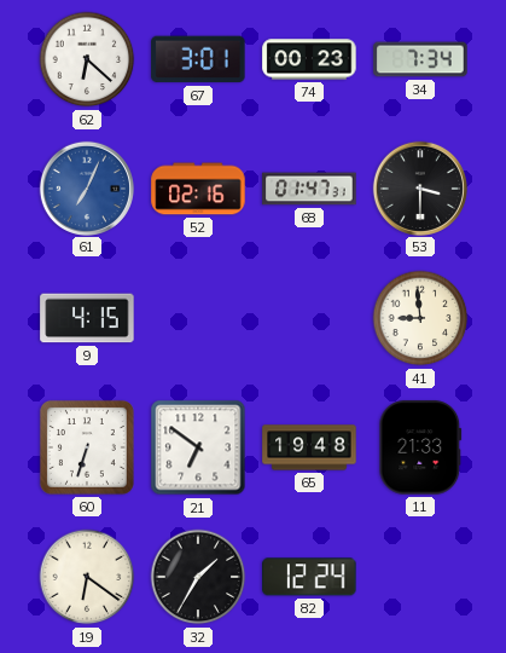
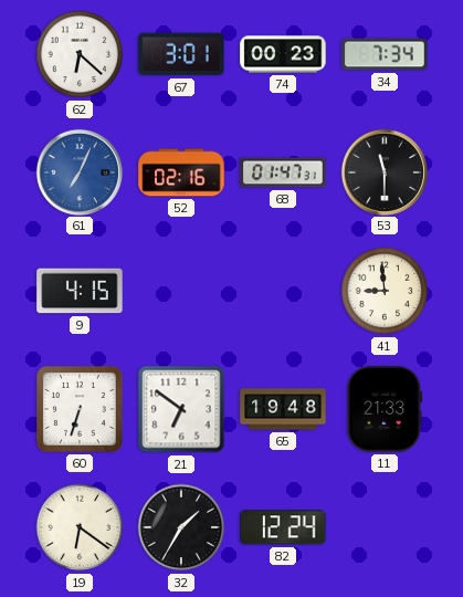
53: 3:30 -> 11:30 (383, 171)
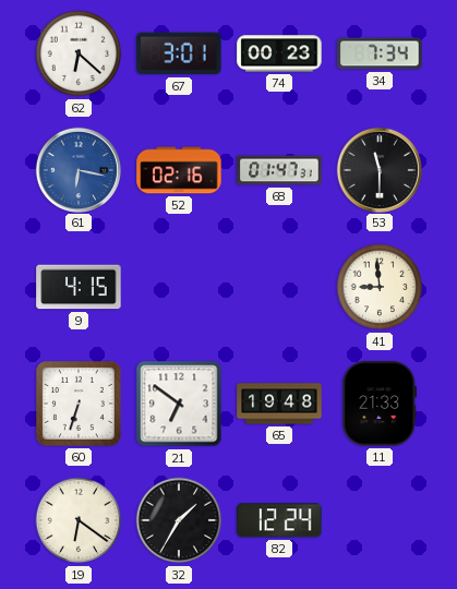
61: 7:04 -> 6:17 (77, 169)
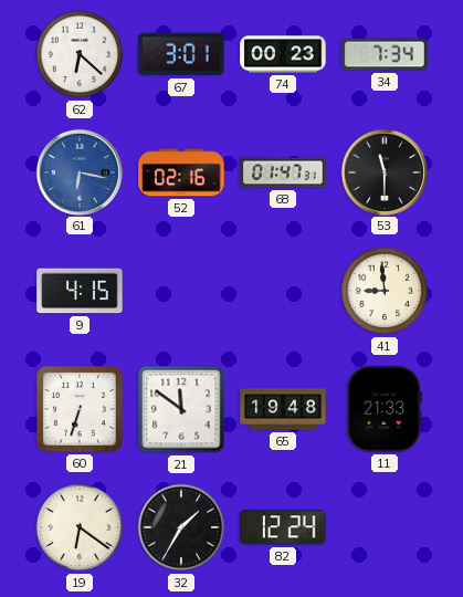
21: 6:51 -> 11:51 (181, 409)
